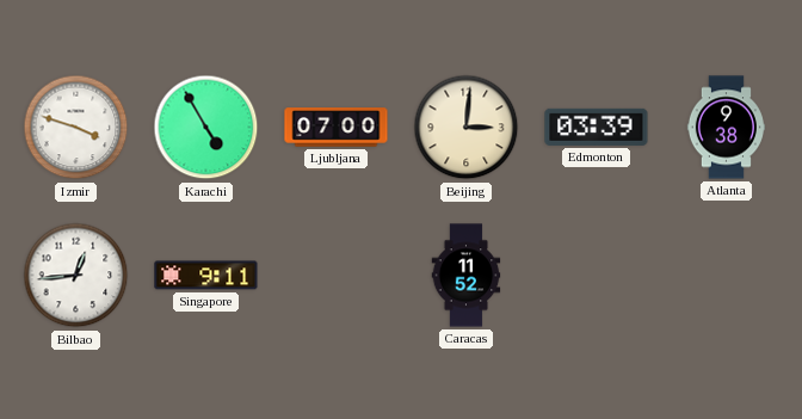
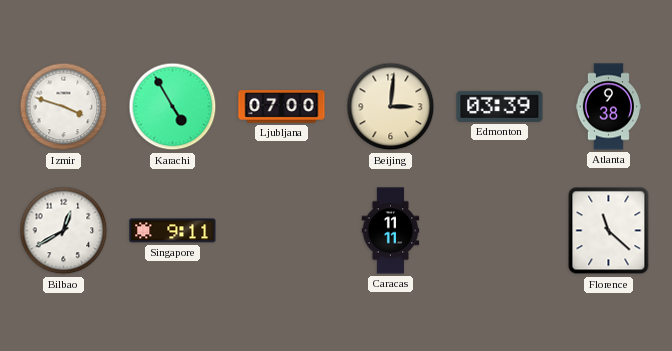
Bilbao: 12:44 -> 12:40 (64, 231)
Caracas: 11:52 -> 11:11 (391, 231)
Florence: none -> 11:22 (609, 231)
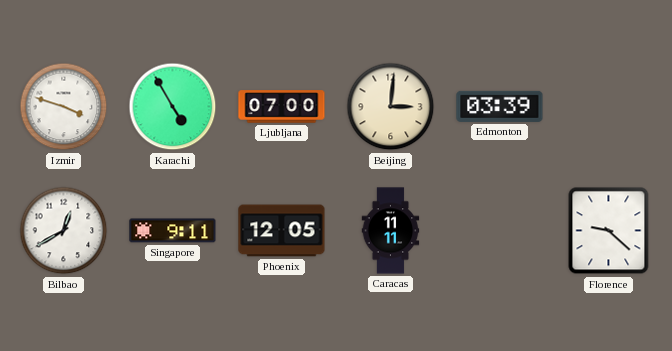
Atlanta: 9:38 -> none (608, 107)
Phoenix: none -> 12:05 (282, 231)
Florence: 11:22 -> 9:22 (609, 231)
